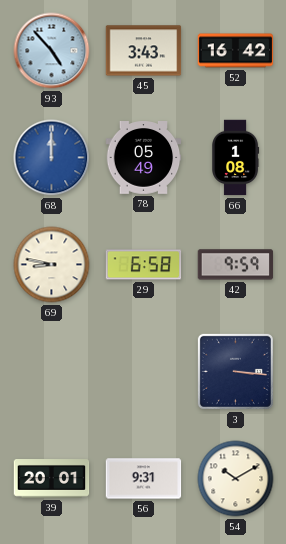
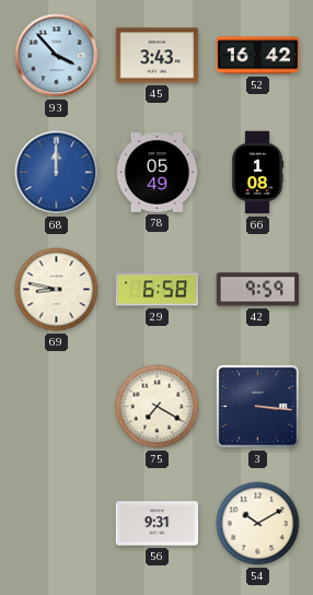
93: 4:53 -> 3:53 (57, 56)
75: none -> 7:20 (158, 407)
39: 20:01 -> none (52, 479)
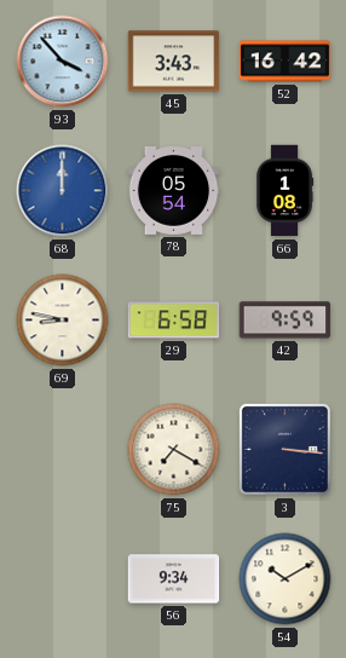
78: 05:49 -> 05:54 (174, 191)
56: 9:31 -> 9:34 (174, 579)
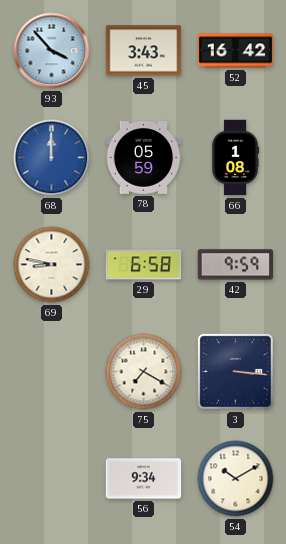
78: 05:54 -> 05:59 (144, 158)
